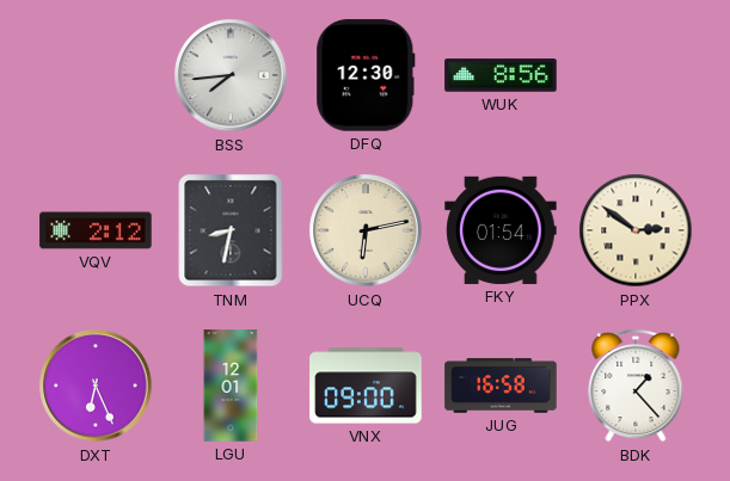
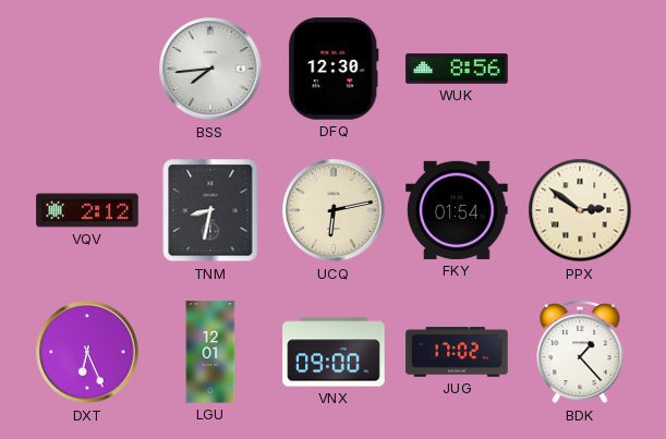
JUG: 16:58 -> 17:02 (457, 352)
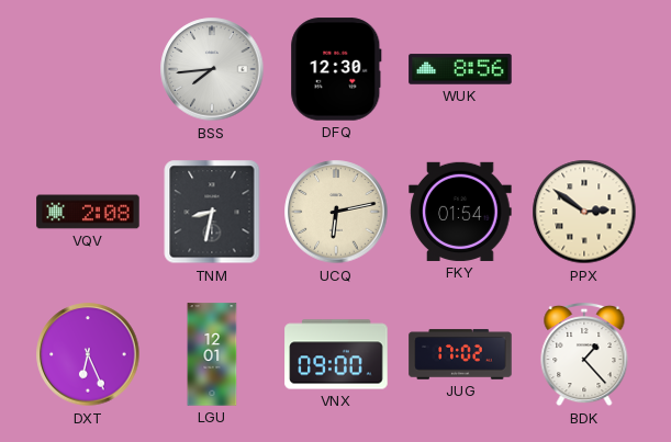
VQV: 2:12 -> 2:08 (88, 212)
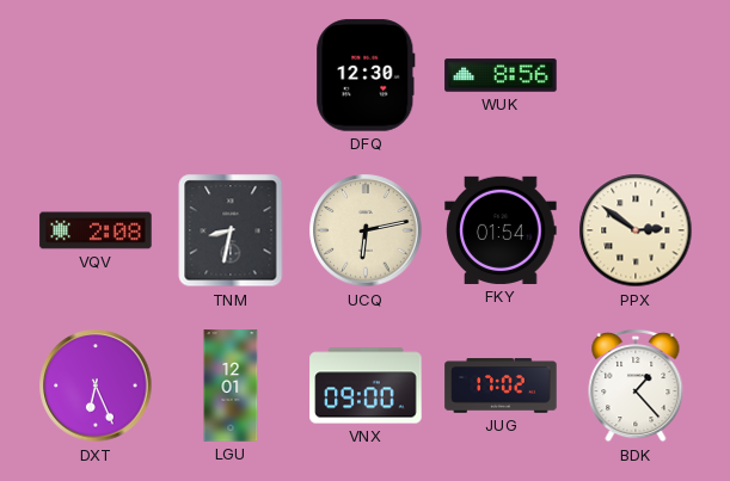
BSS: 7:44 -> none (212, 69)
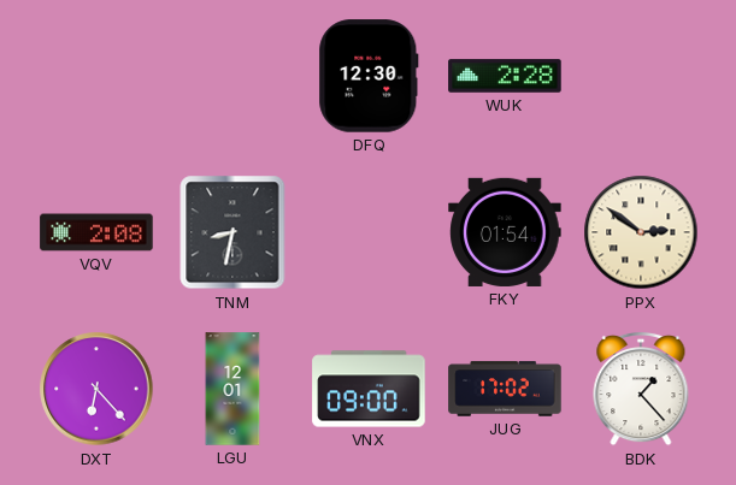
WUK: 8:56 -> 2:28 (505, 76)
UCQ: 6:13 -> none (366, 230)
DXT: 6:26 -> 6:23 (96, 389)
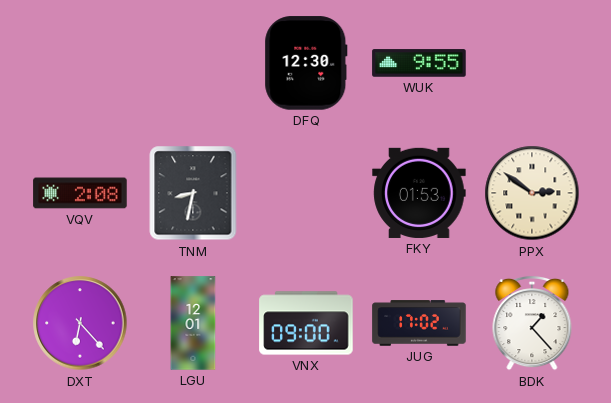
WUK: 2:28 -> 9:55 (419, 63)
FKY: 01:54 -> 01:53 (419, 193)
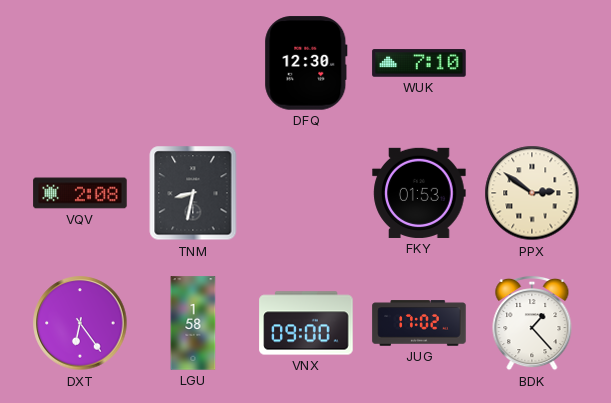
WUK: 9:55 -> 7:10 (419, 63)
DXT: 6:23 -> 6:24 (80, 323)
LGU: 12:01 -> 1:58 (193, 323)
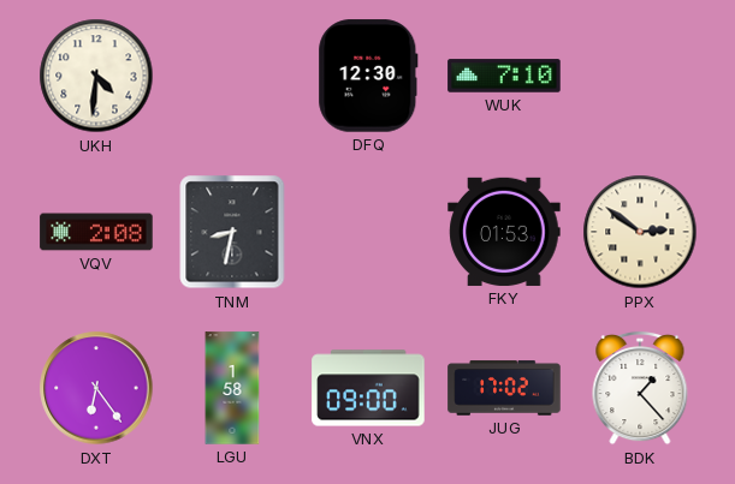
UKH: none -> 4:31 (96, 76)
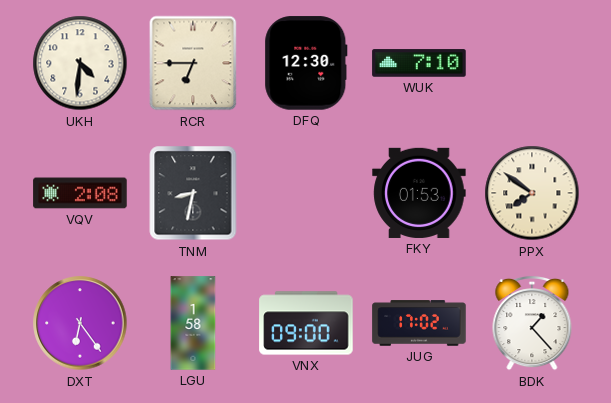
RCR: none -> 6:45 (193, 63)
PPX: 2:51 -> 7:51 (532, 193)
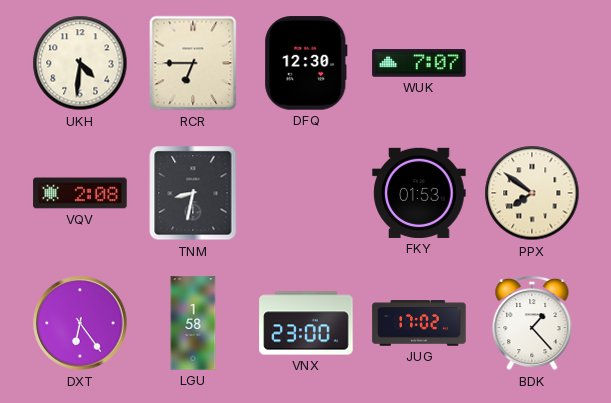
WUK: 7:10 -> 7:07 (419, 63)
VNX: 09:00 -> 23:00 (306, 323)
